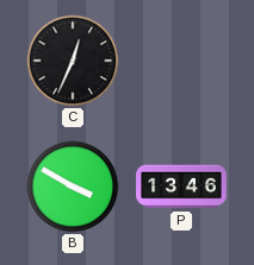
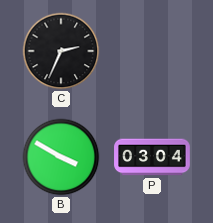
C: 12:34 -> 2:34 (61, 51)
P: 13:46 -> 03:04 (152, 157)
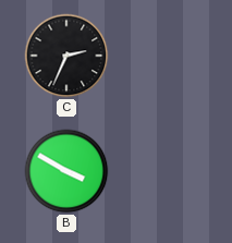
P: 03:04 -> none (152, 157)
